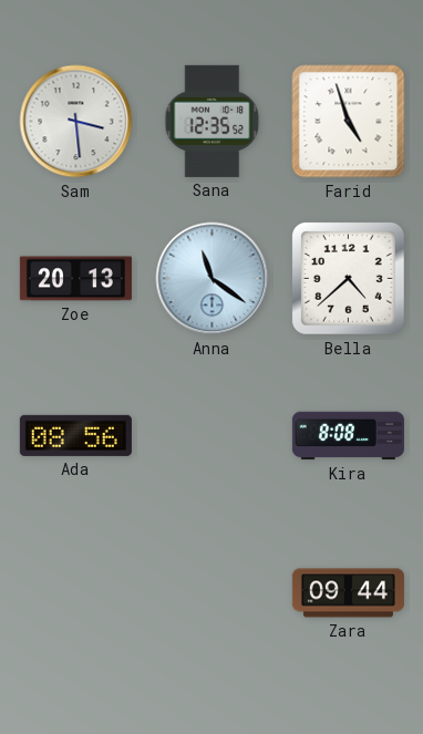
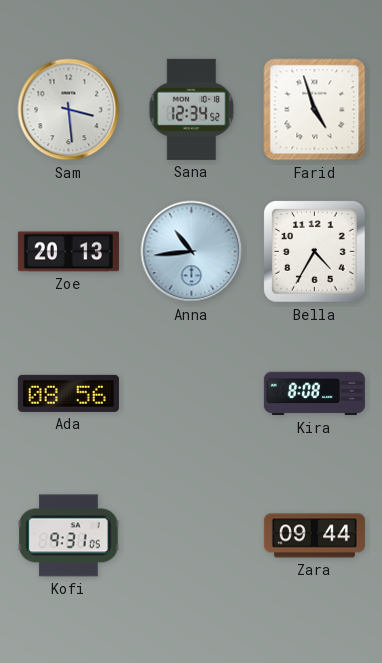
Sana: 12:35 -> 12:34 (192, 109)
Anna: 11:21 -> 10:44 (192, 252)
Bella: 4:38 -> 4:35 (315, 252)
Kofi: none -> 9:31 (69, 536)
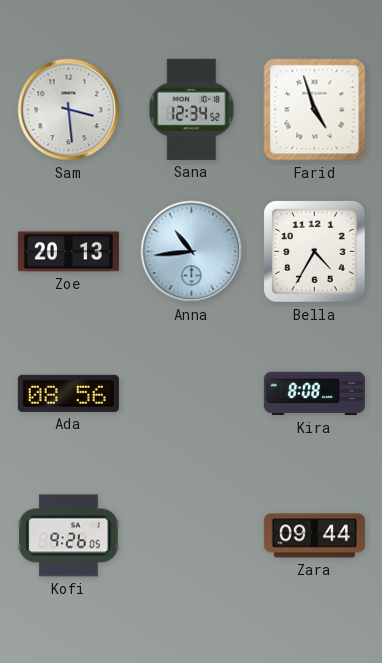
Kofi: 9:31 -> 9:26 (69, 536)
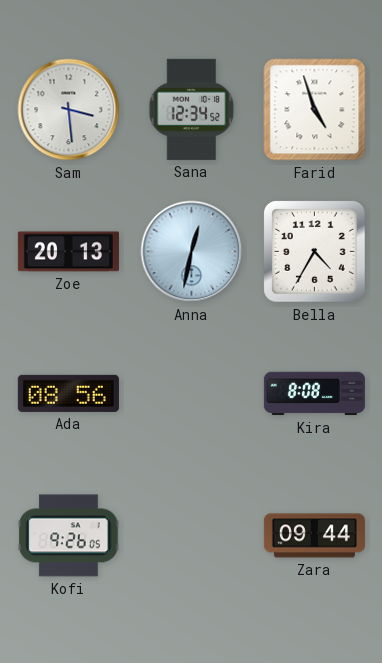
Anna: 10:44 -> 12:32 (192, 252)
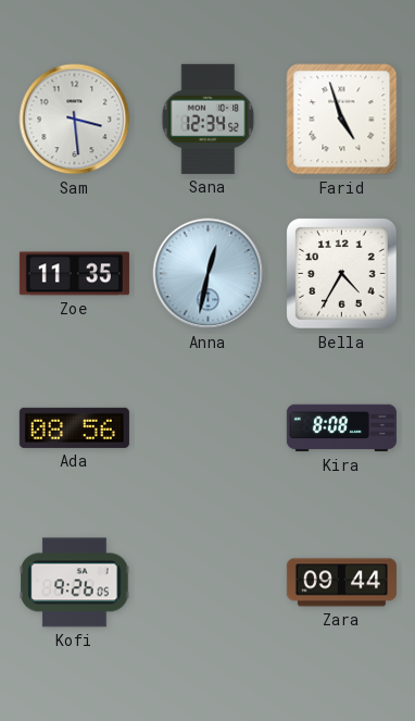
Zoe: 20:13 -> 11:35 (74, 274)
